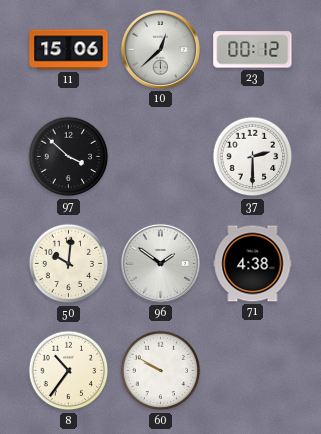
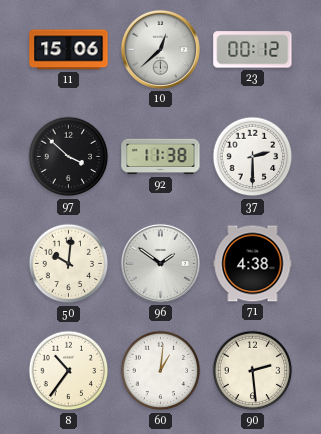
92: none -> 11:38 (161, 157)
60: 9:50 -> 1:01 (161, 371)
90: none -> 2:29 (253, 371)
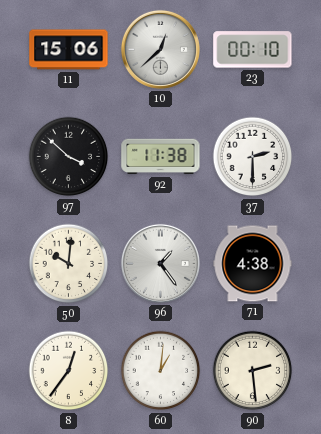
23: 00:12 -> 00:10 (253, 50)
96: 1:51 -> 1:24 (160, 263)
8: 10:36 -> 12:36 (69, 371)
